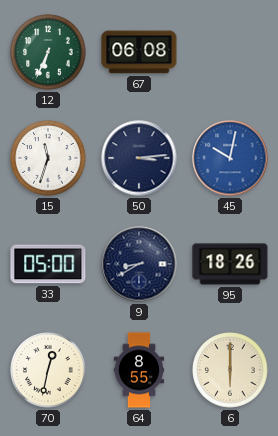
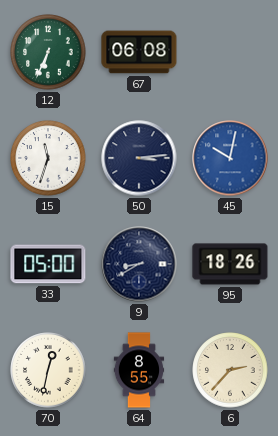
6: 6:00 -> 2:37 (230, 370)
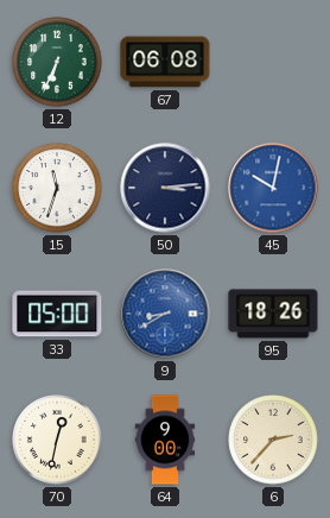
9 dial: navy -> blue (165, 314)
64: 8:55 -> 9:00 (165, 440)
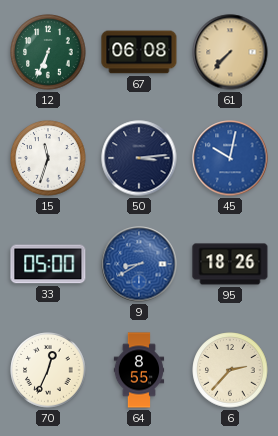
61: none -> 7:37 (230, 52)
70: 12:32 -> 12:34 (48, 370)
64: 9:00 -> 8:55 (139, 370)
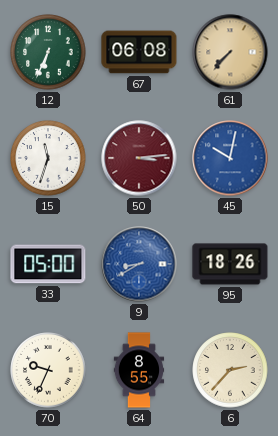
50 dial: navy -> burgundy (139, 158)
70: 12:34 -> 9:34 (48, 370)
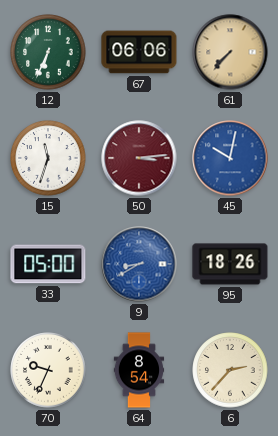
67: 06:08 -> 06:06 (139, 52)
64: 8:55 -> 8:54 (139, 370)
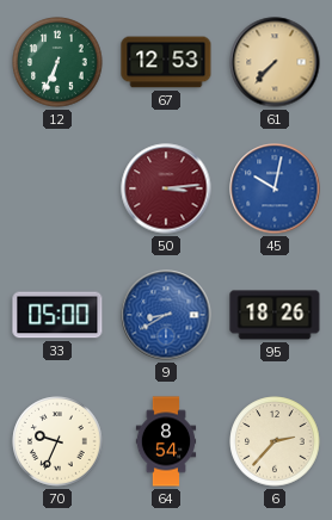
67: 06:06 -> 12:53 (166, 62)
15: 11:33 -> none (48, 158)
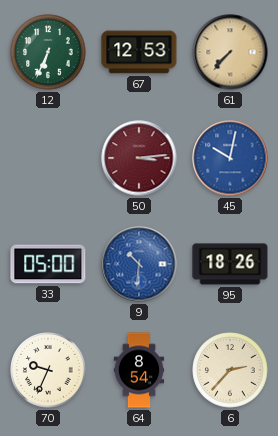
9: 8:40 -> 10:31 (139, 264)
